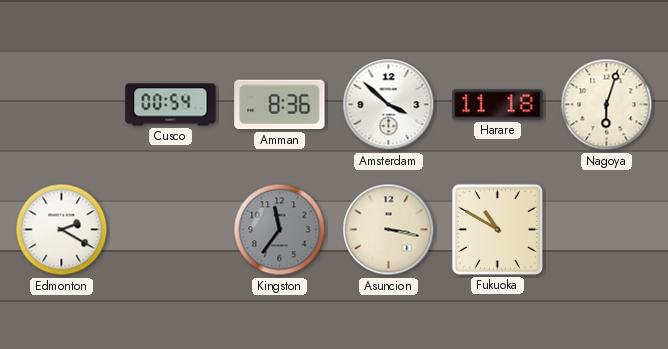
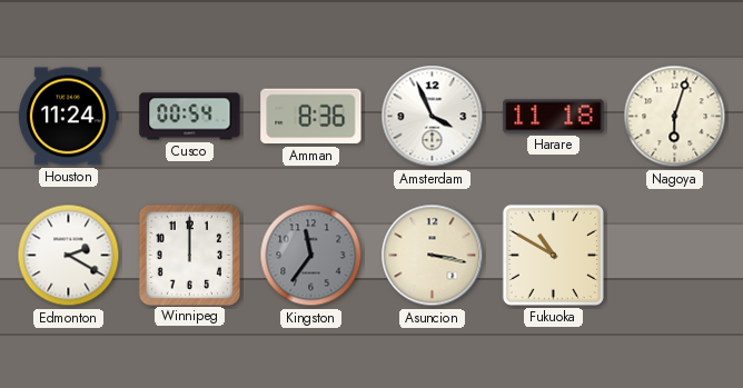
Houston: none -> 11:24 (69, 117)
Amsterdam: 3:52 -> 3:56 (433, 117)
Winnipeg: none -> 12:00 (189, 255)
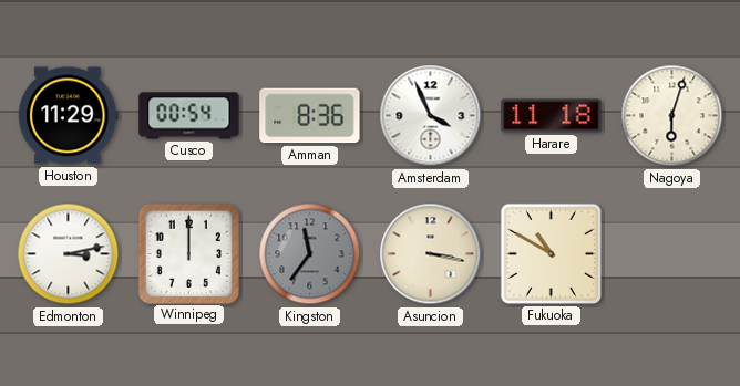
Houston: 11:24 -> 11:29 (69, 116)
Edmonton: 2:20 -> 3:13 (69, 254)
